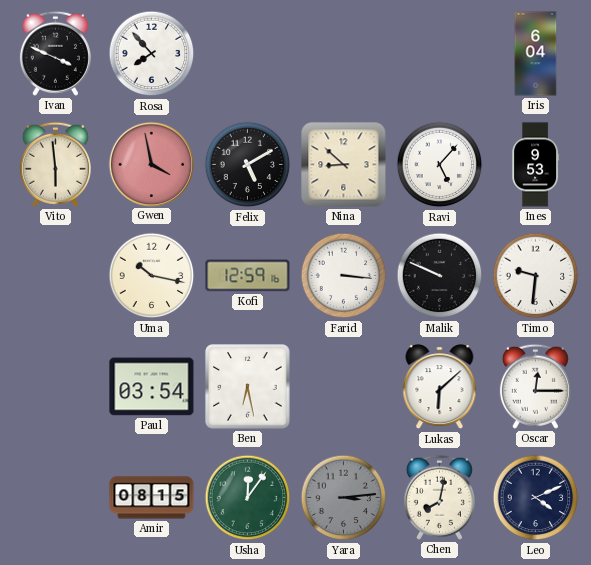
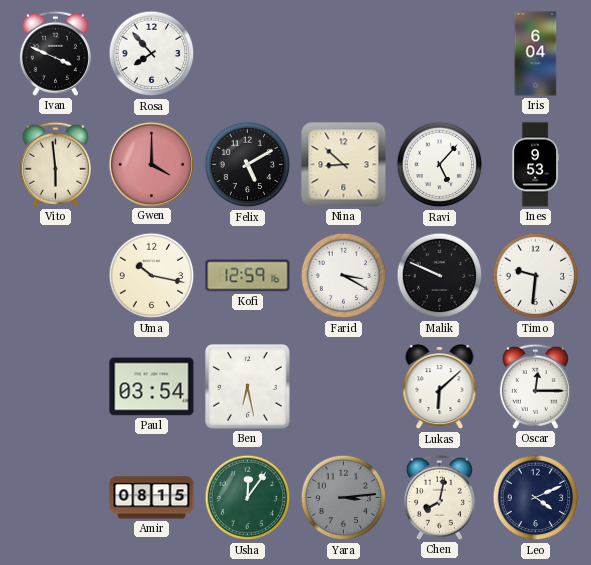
Gwen: 3:58 -> 4:00 (151, 164)
Farid: 3:16 -> 3:20 (344, 276)
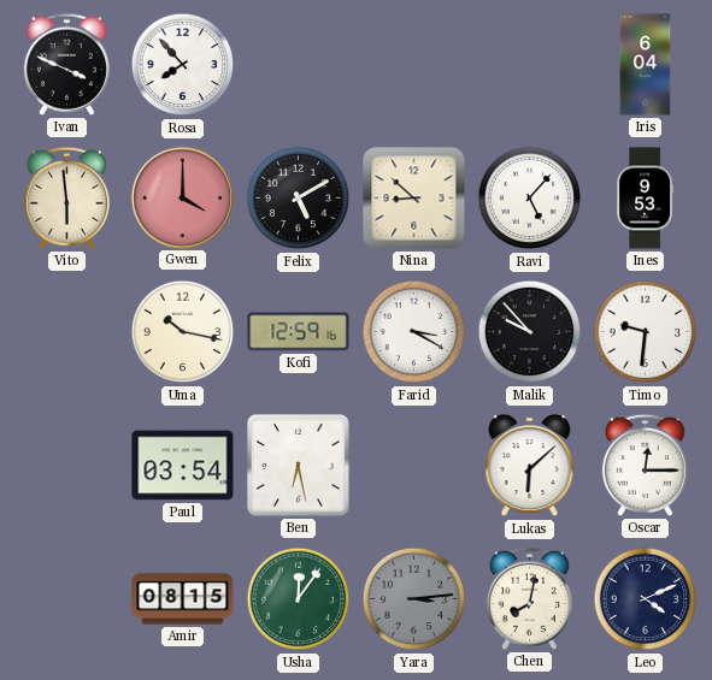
Malik: 9:49 -> 9:53 (530, 332)
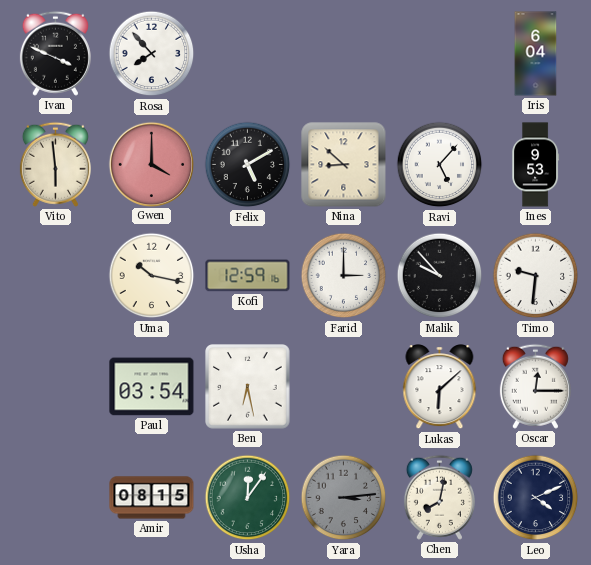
Farid: 3:20 -> 3:00 (344, 276)
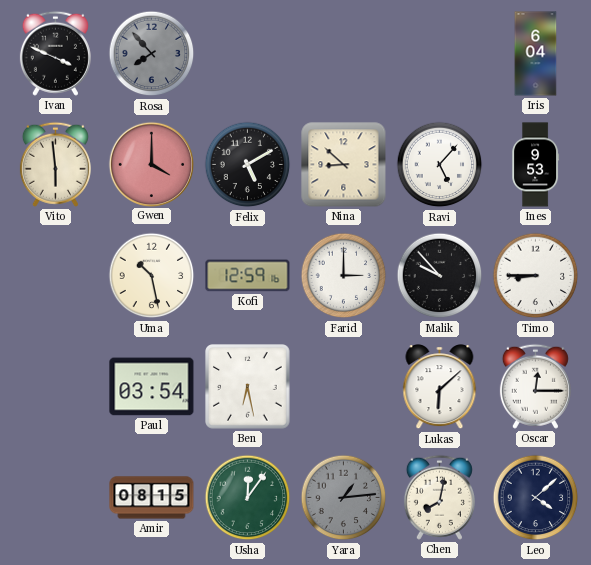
Rosa dial: white -> grey (152, 54)
Uma: 10:17 -> 10:28 (152, 276)
Timo: 9:31 -> 8:45 (536, 276)
Yara: 3:14 -> 1:14 (344, 498)
Leo: 4:11 -> 4:08 (536, 498)
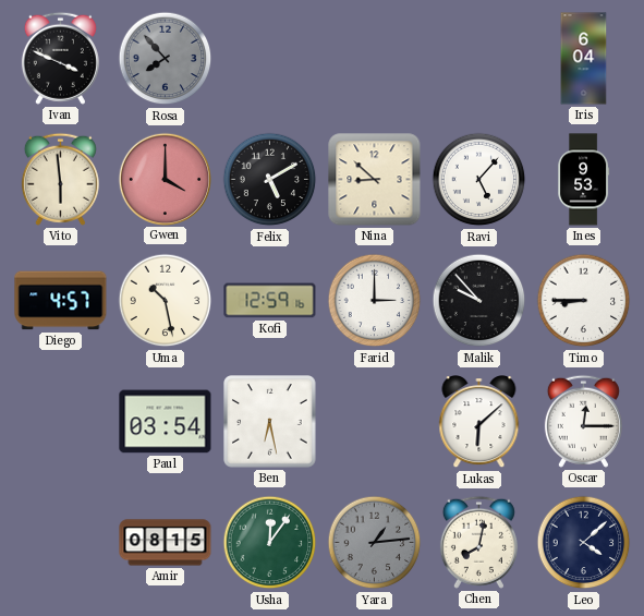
Diego: none -> 4:57 (61, 301)
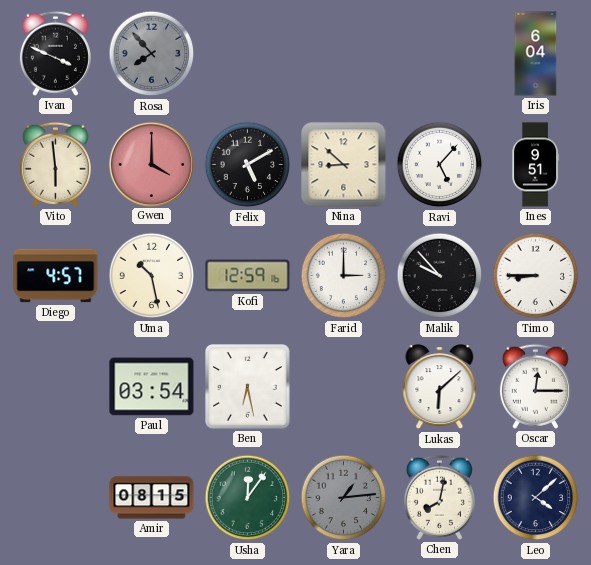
Ines: 9:53 -> 9:51 (536, 165)
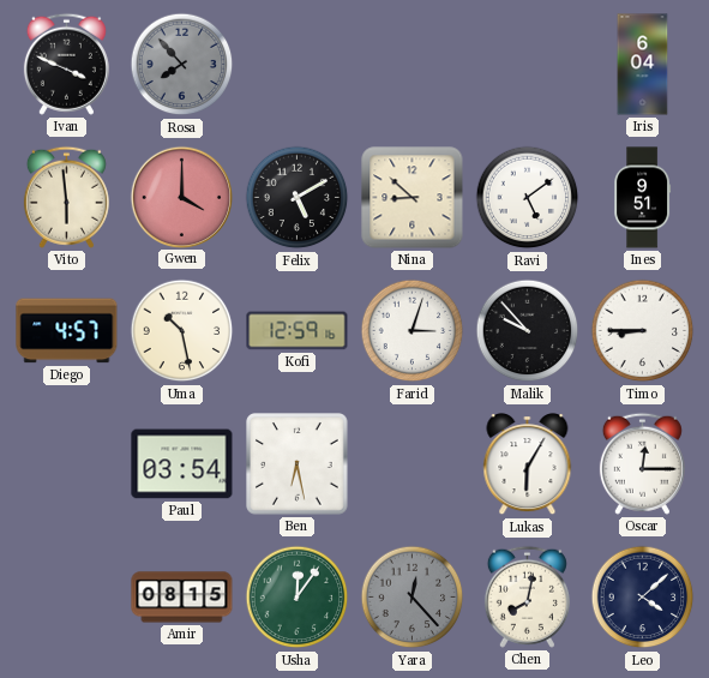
Ravi: 5:07 -> 5:09 (528, 198)
Farid: 3:00 -> 3:03 (413, 331)
Lukas: 6:08 -> 6:05 (528, 464)
Yara: 1:14 -> 12:23 (413, 598)
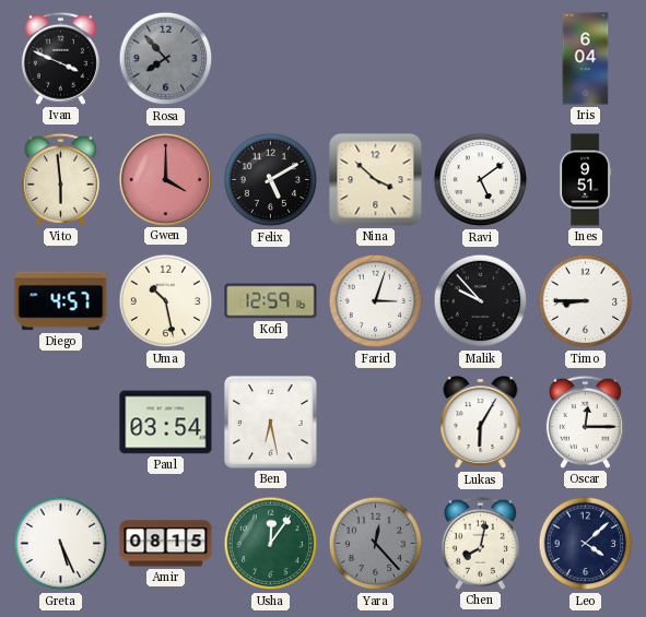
Nina: 8:52 -> 3:52 (376, 180)
Greta: none -> 5:26 (61, 544)
